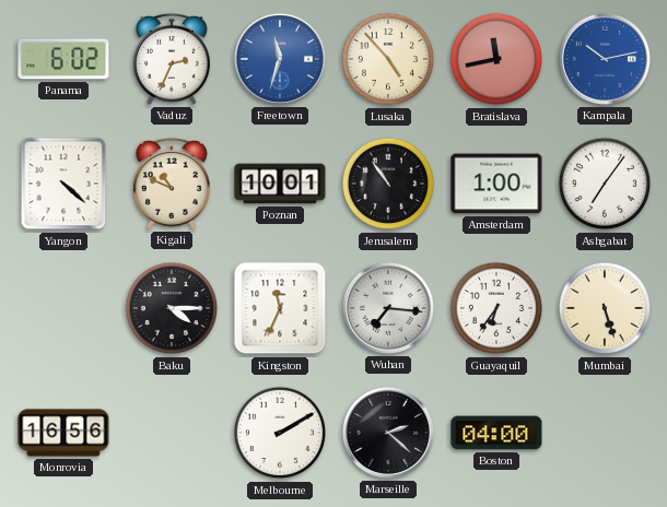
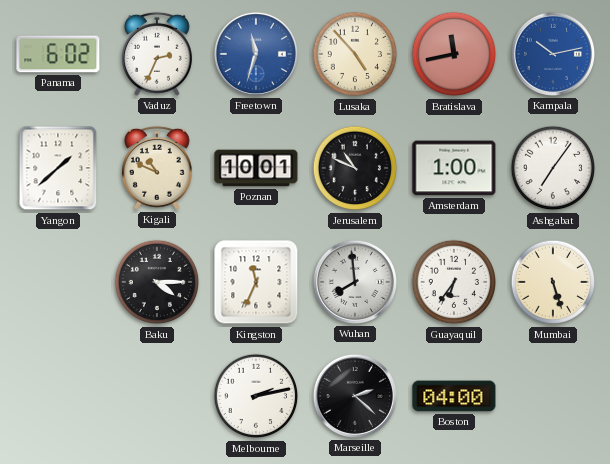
Yangon: 4:22 -> 1:38 (58, 168)
Jerusalem: 10:54 -> 10:49 (355, 168)
Wuhan: 7:16 -> 7:59 (355, 282)
Monrovia: 16:56 -> none (63, 433)
Melbourne: 2:10 -> 2:13 (256, 396)
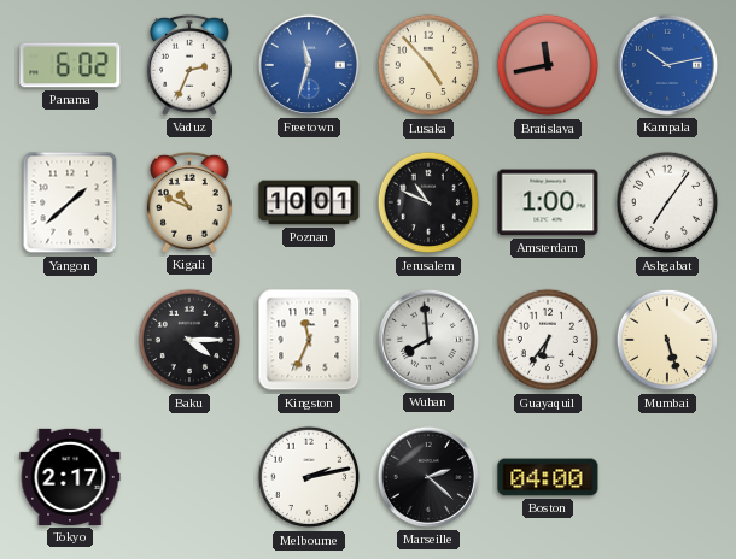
Tokyo: none -> 2:17 (70, 477)
